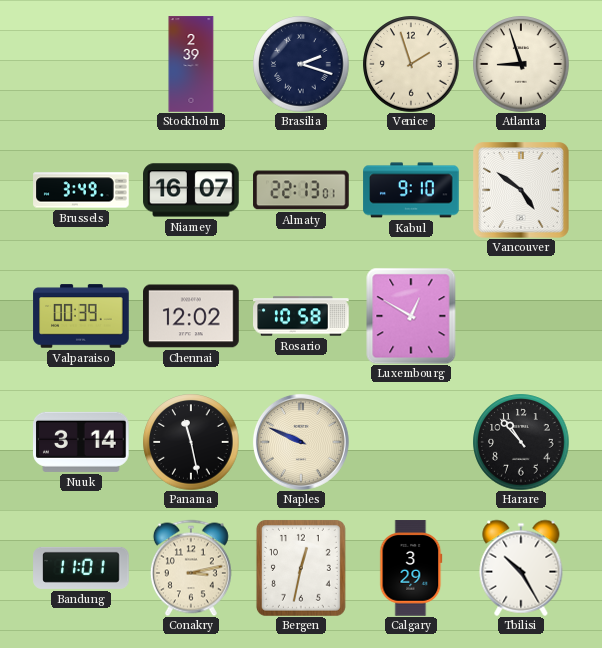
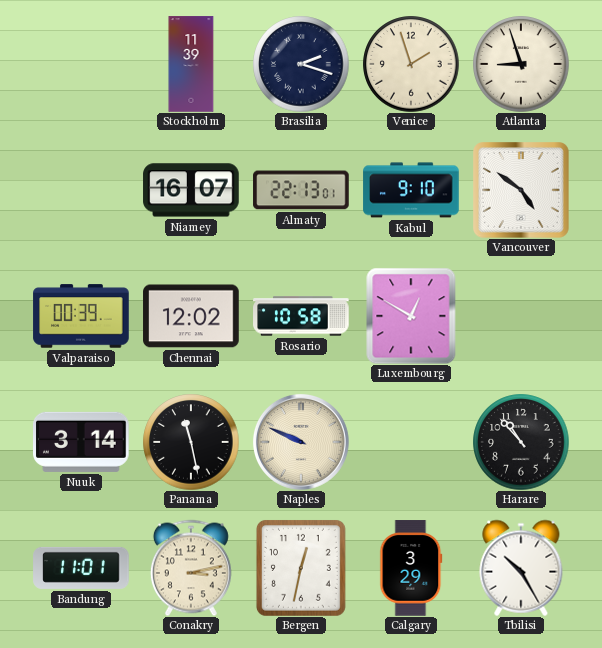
Stockholm: 2:39 -> 11:39 (191, 64)
Brussels: 3:49 -> none (81, 190)
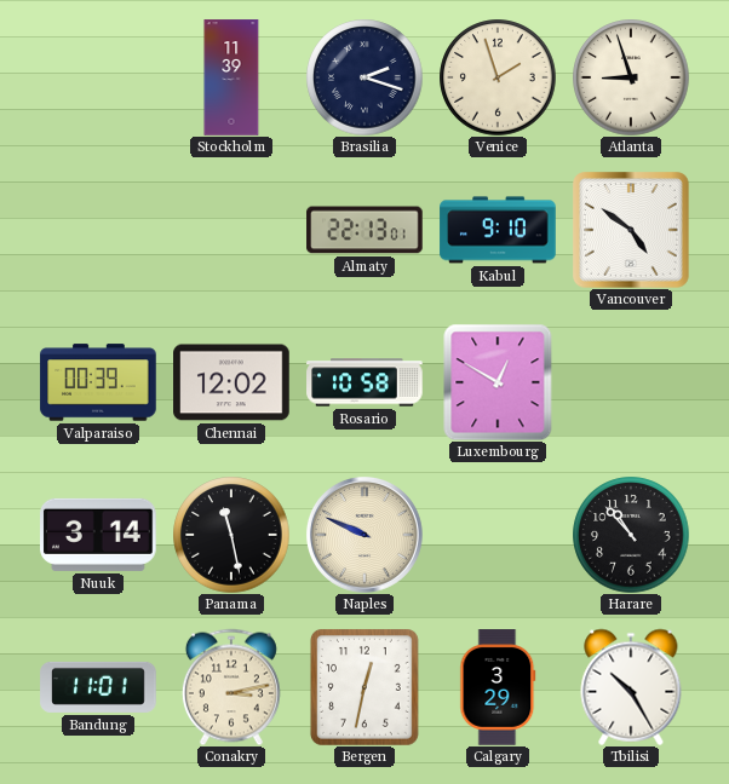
Niamey: 16:07 -> none (191, 190)
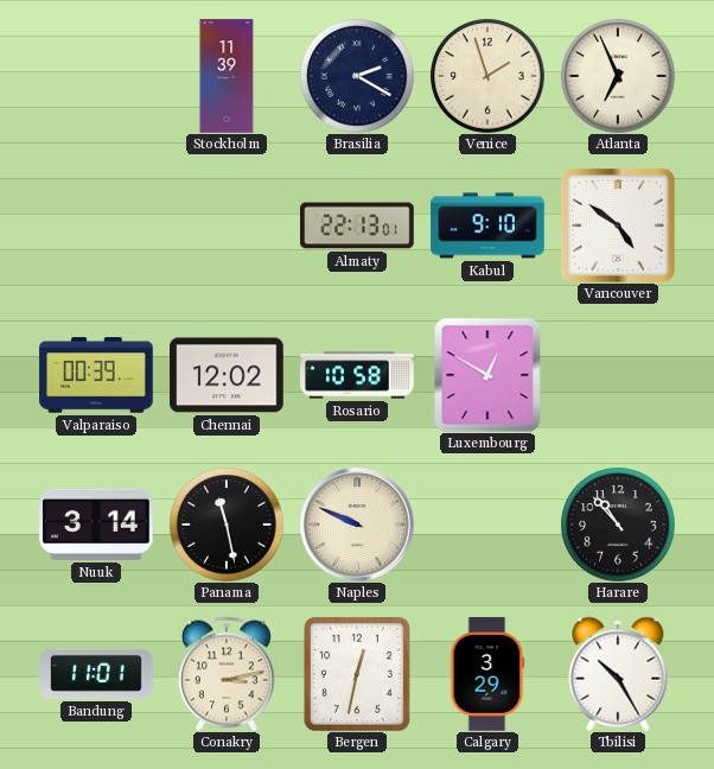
Brasilia: 2:18 -> 2:20 (357, 76)
Atlanta: 8:57 -> 6:56 (618, 76)
